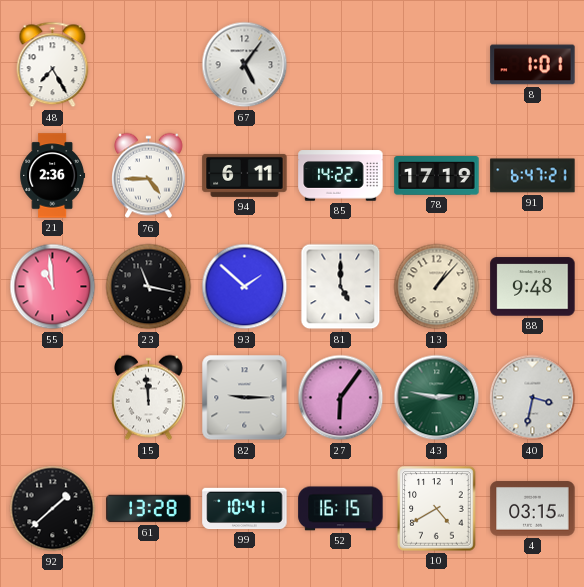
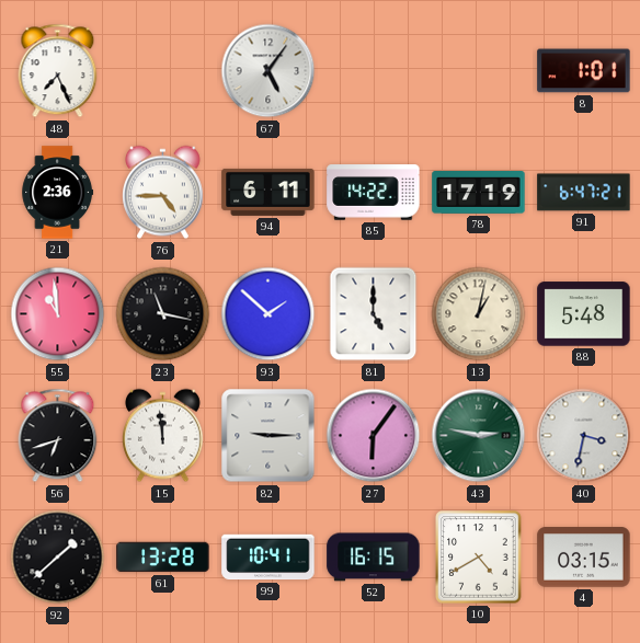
48: 7:25 -> 7:26 (58, 71)
13: 1:07 -> 1:02 (479, 314)
88: 9:48 -> 5:48 (584, 314)
56: none -> 6:42 (58, 436)
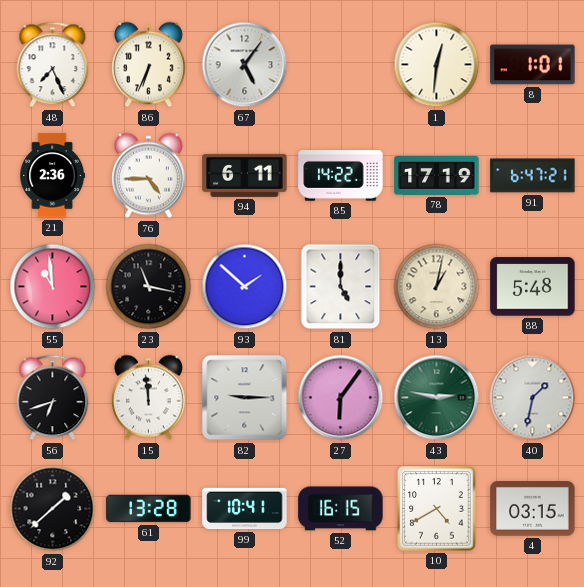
86: none -> 6:34 (149, 65)
1: none -> 12:31 (437, 65)
40: 3:32 -> 1:32 (533, 398)
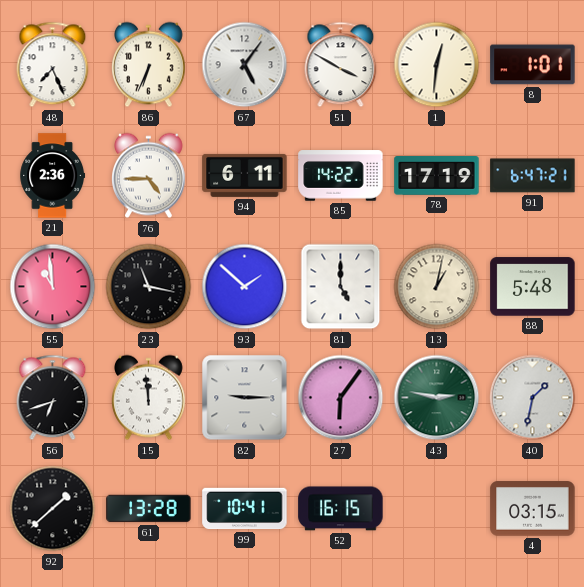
51: none -> 3:50 (341, 65)
10: 4:40 -> none (437, 509)
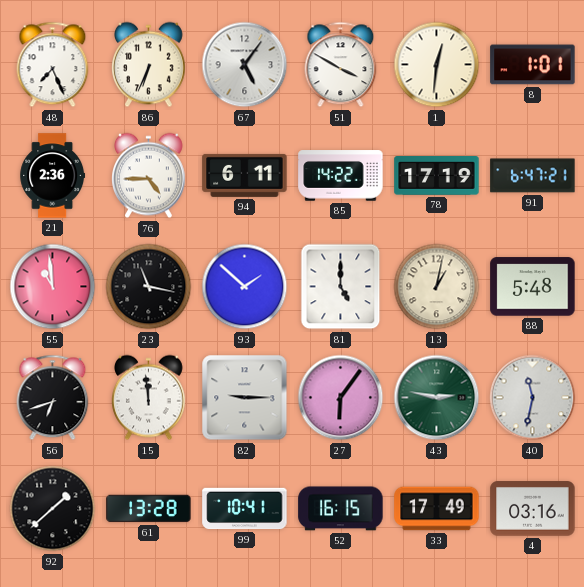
40: 1:32 -> 11:32 (533, 398)
33: none -> 17:49 (437, 509)
4: 03:15 -> 03:16 (533, 509)
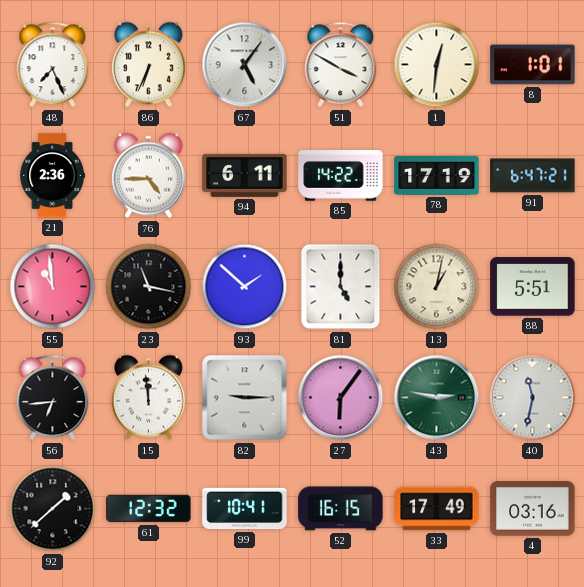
88: 5:48 -> 5:51 (533, 287)
56: 6:42 -> 6:44 (53, 398)
61: 13:28 -> 12:32 (149, 509)
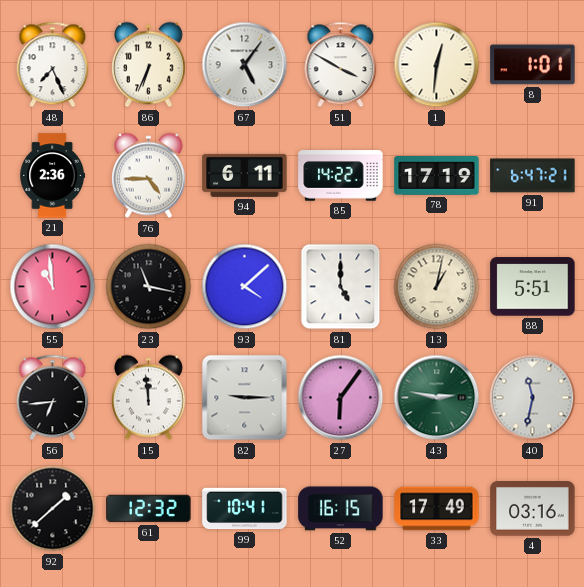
93: 1:52 -> 4:08 (245, 287)
